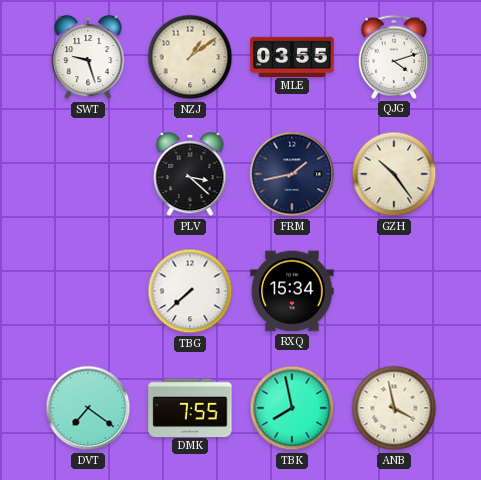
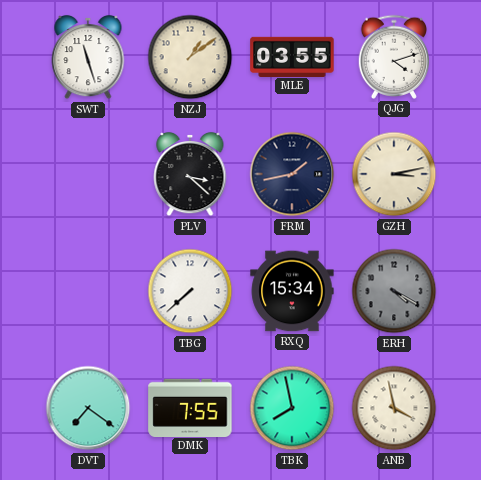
SWT: 9:27 -> 11:27 (88, 57)
GZH: 10:24 -> 3:13 (394, 174)
ERH: none -> 4:20 (394, 291)
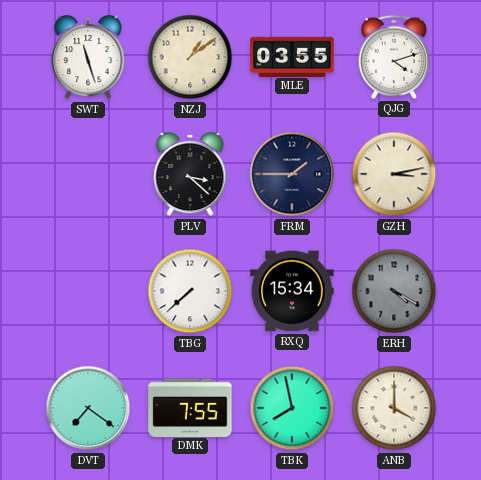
FRM: 1:43 -> 1:45 (292, 174)
ANB: 3:58 -> 4:00 (394, 408)
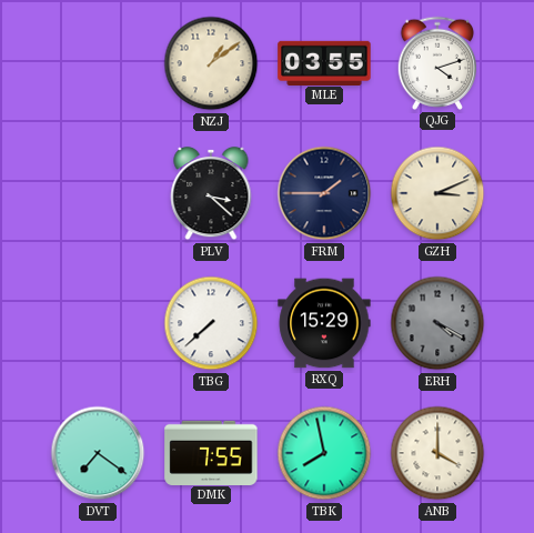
SWT: 11:27 -> none (88, 57)
GZH: 3:13 -> 3:11 (437, 193)
RXQ: 15:34 -> 15:29 (324, 323)
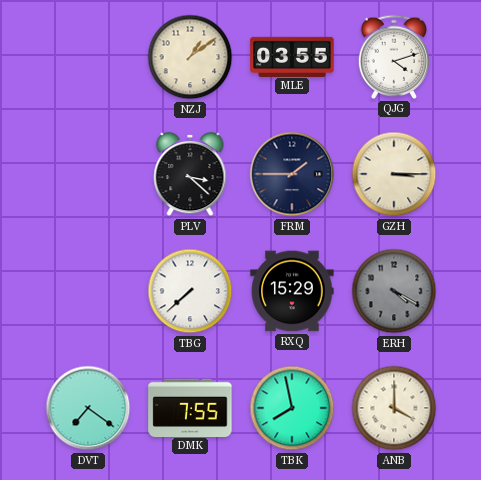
GZH: 3:11 -> 3:15 (394, 174)
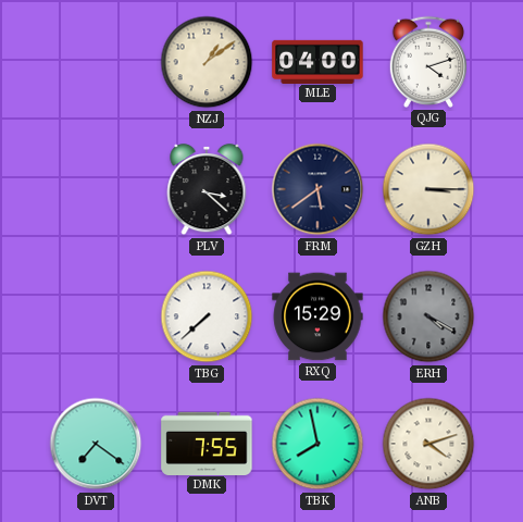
MLE: 03:55 -> 04:00 (317, 61)
FRM: 1:45 -> 5:39 (317, 189)
ANB: 4:00 -> 4:12 (428, 444)
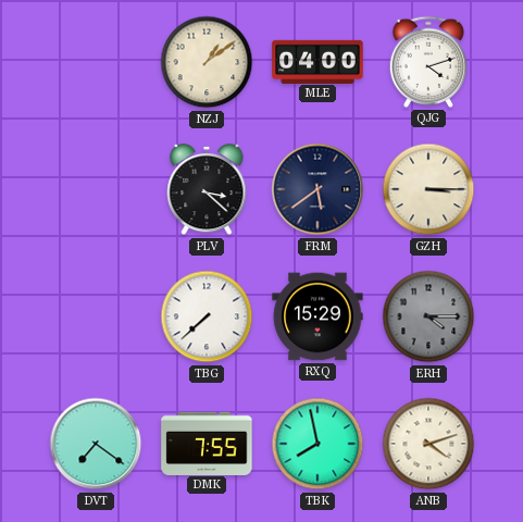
ERH: 4:20 -> 4:15 (428, 316)
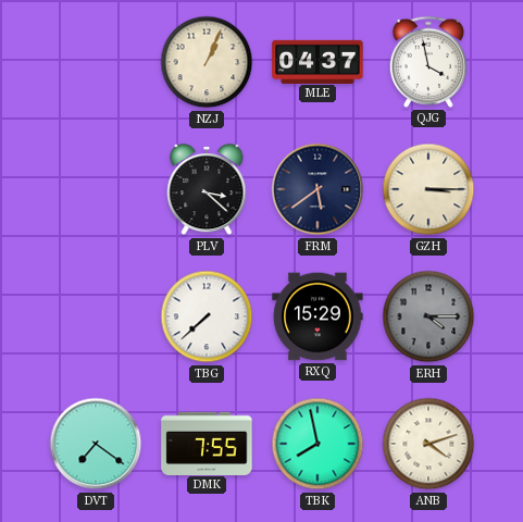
NZJ: 1:09 -> 1:04 (207, 62)
MLE: 04:00 -> 04:37 (317, 61)
QJG: 4:12 -> 3:58 (428, 62)
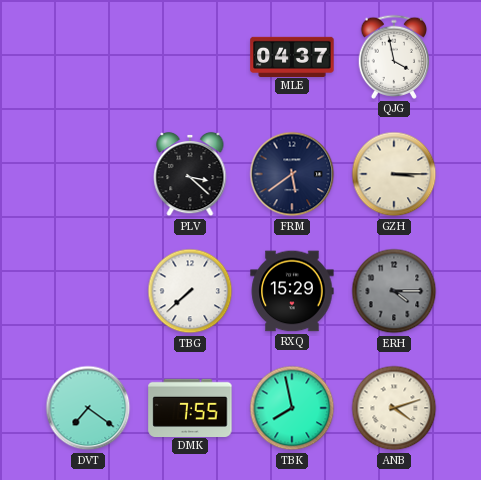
NZJ: 1:04 -> none (207, 62)
